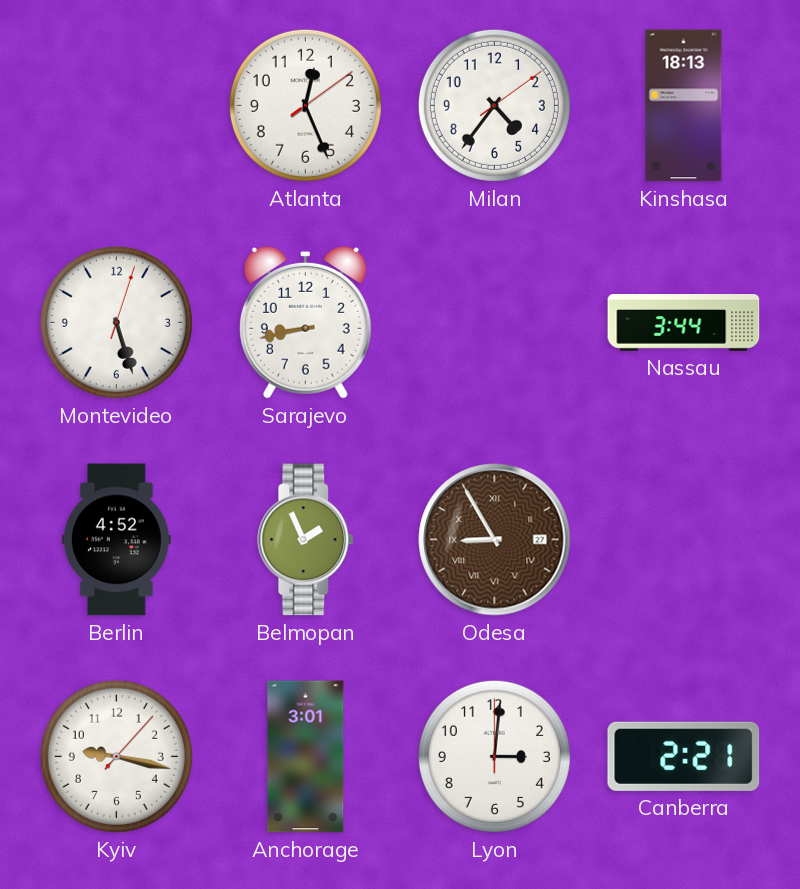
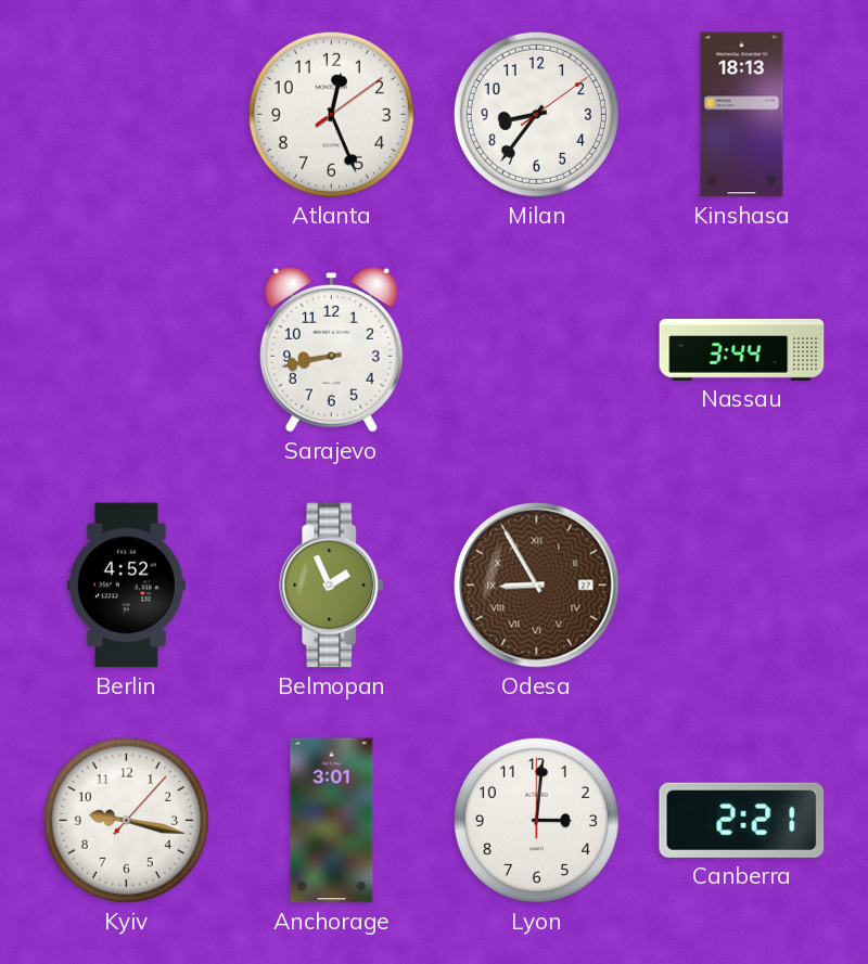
Milan: 4:36 -> 8:36 (536, 114)
Montevideo: 5:27 -> none (116, 322)
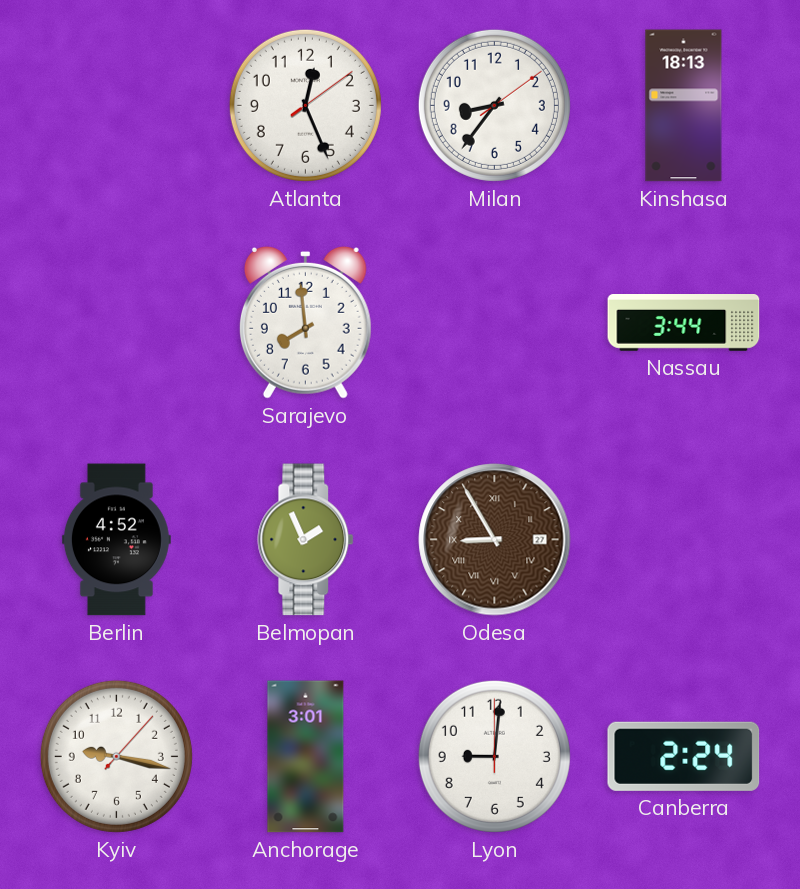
Sarajevo: 8:43 -> 7:59 (305, 322)
Lyon: 3:01 -> 9:01 (494, 756)
Canberra: 2:21 -> 2:24 (684, 756)
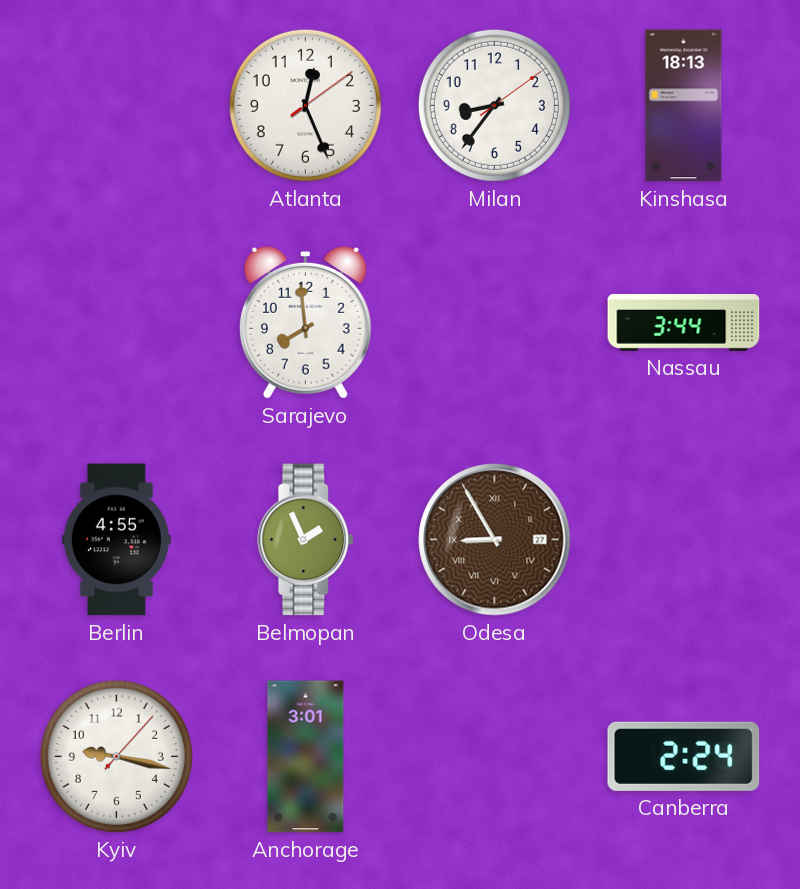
Berlin: 4:52 -> 4:55 (116, 540)
Lyon: 9:01 -> none (494, 756)
